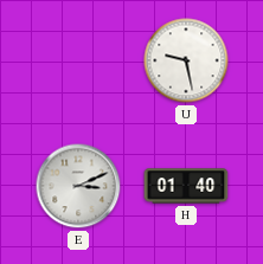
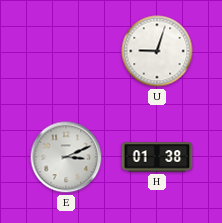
U: 9:28 -> 9:03 (157, 51)
H: 01:40 -> 01:38 (157, 157)
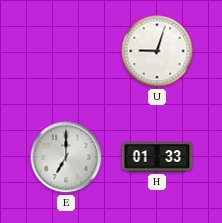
E: 3:11 -> 7:00 (66, 157)
H: 01:38 -> 01:33 (157, 157)
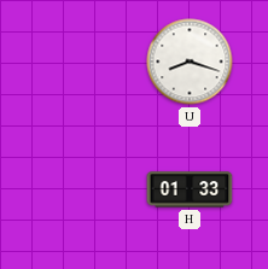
U: 9:03 -> 8:18 (190, 62)
E: 7:00 -> none (66, 157)
